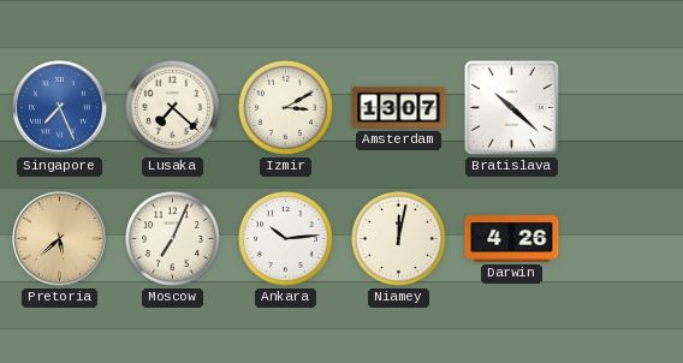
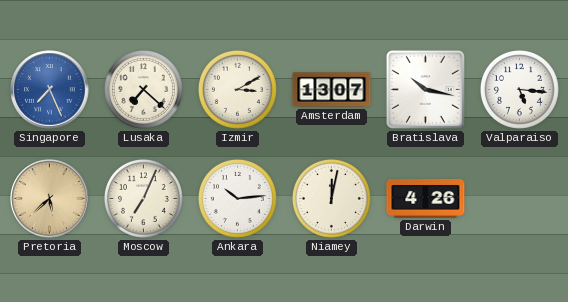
Bratislava: 10:22 -> 10:17 (425, 89)
Valparaiso: none -> 5:16 (519, 89)
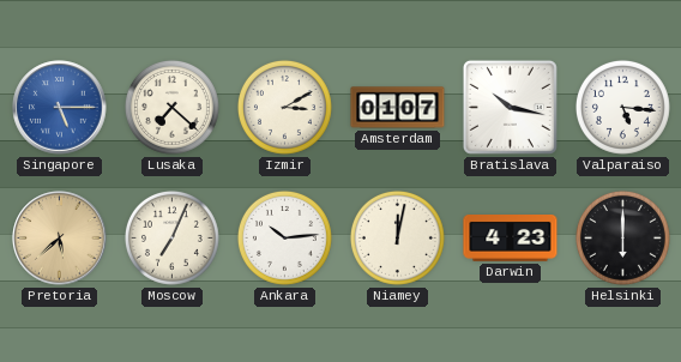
Singapore: 7:26 -> 5:15 (60, 108)
Amsterdam: 13:07 -> 01:07 (398, 108)
Darwin: 4:26 -> 4:23 (511, 239)
Helsinki: none -> 6:00 (622, 237)
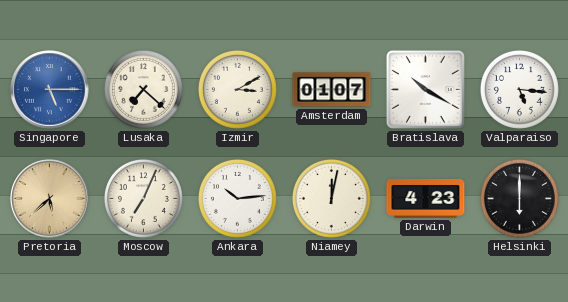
Bratislava: 10:17 -> 10:20 (425, 89)
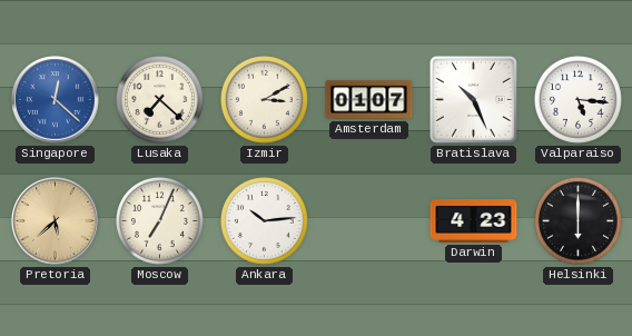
Singapore: 5:15 -> 12:22 (56, 100)
Bratislava: 10:20 -> 10:26 (473, 99)
Niamey: 12:02 -> none (331, 198)
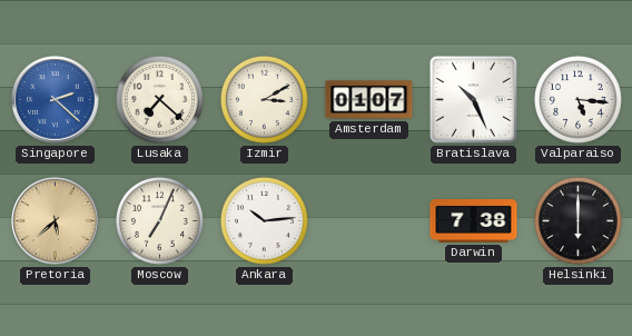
Singapore: 12:22 -> 2:22 (56, 100)
Darwin: 4:23 -> 7:38 (474, 221)
